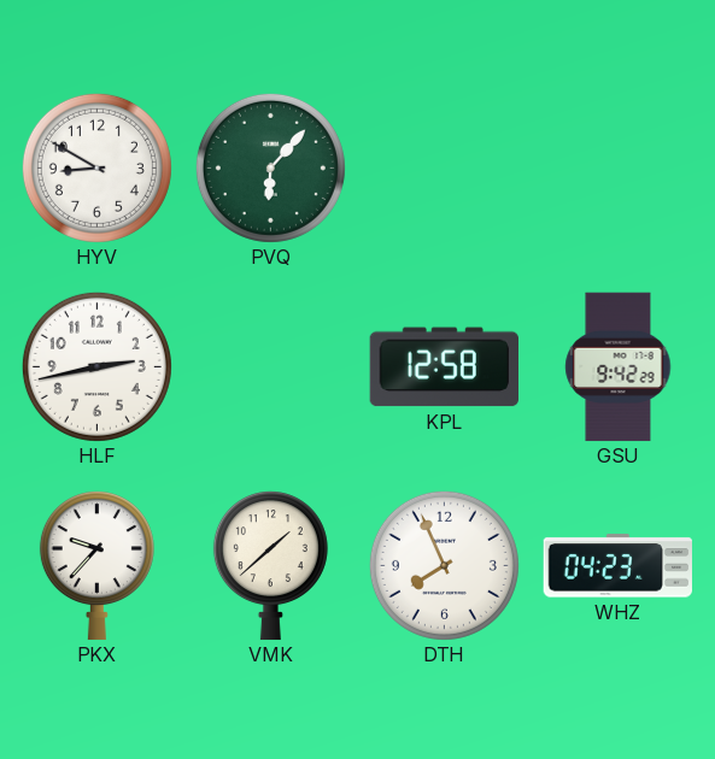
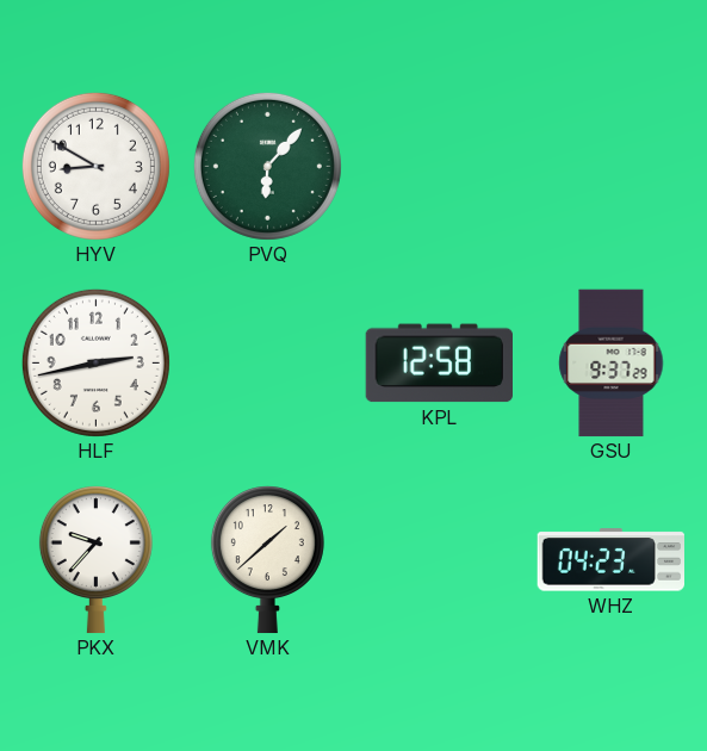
GSU: 9:42 -> 9:37 (612, 364)
DTH: 7:56 -> none (444, 565)
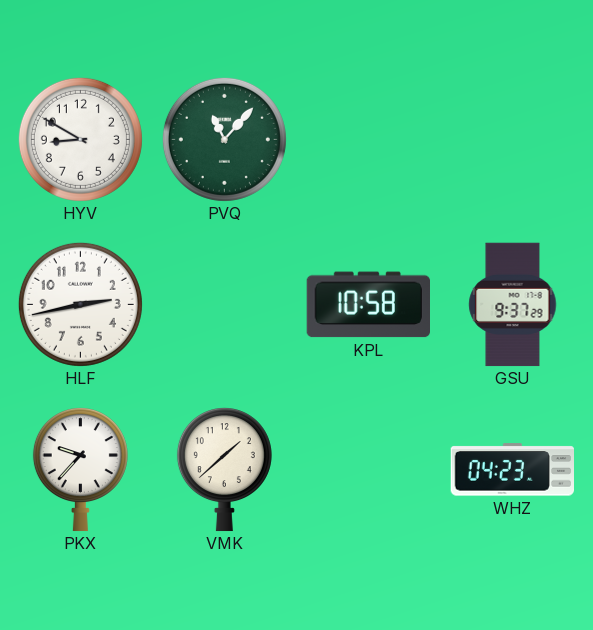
PVQ: 6:07 -> 11:07 (224, 139)
KPL: 12:58 -> 10:58 (368, 305)
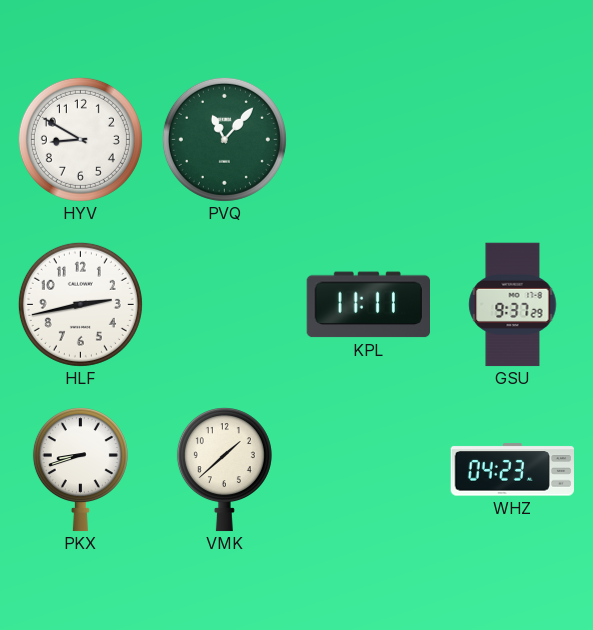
KPL: 10:58 -> 11:11 (368, 305)
PKX: 9:37 -> 8:42 (80, 470)
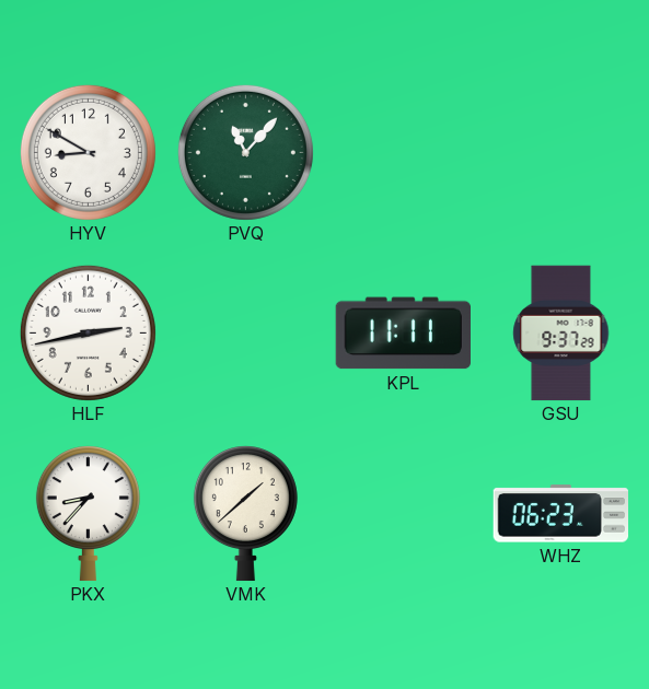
PKX: 8:42 -> 8:37 (88, 514)
WHZ: 04:23 -> 06:23 (560, 514)
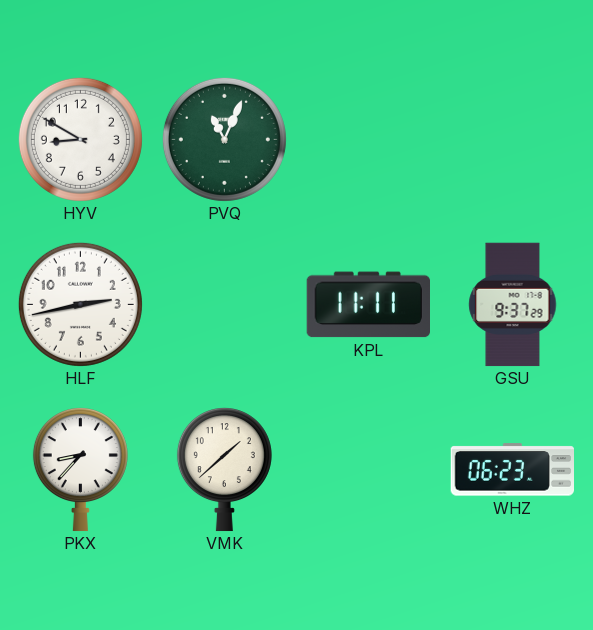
PVQ: 11:07 -> 11:04 (224, 139)
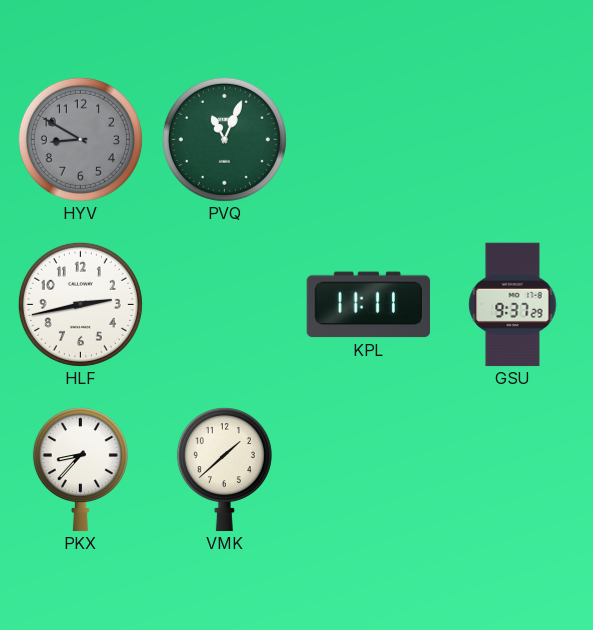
HYV dial: white -> grey (80, 139)
WHZ: 06:23 -> none (512, 470)
